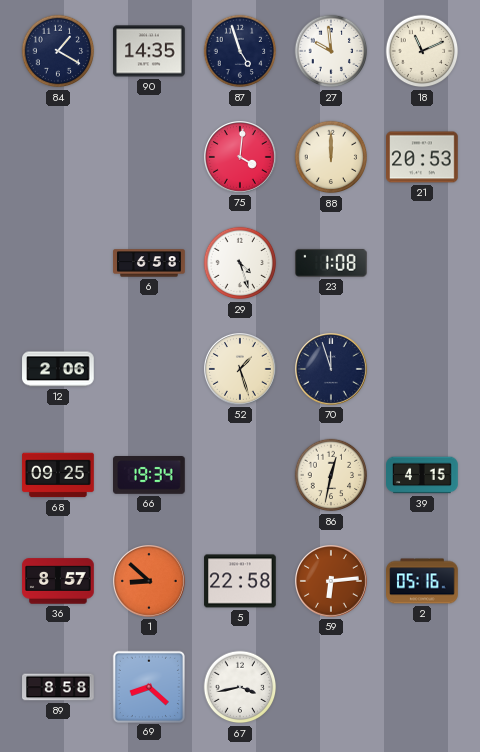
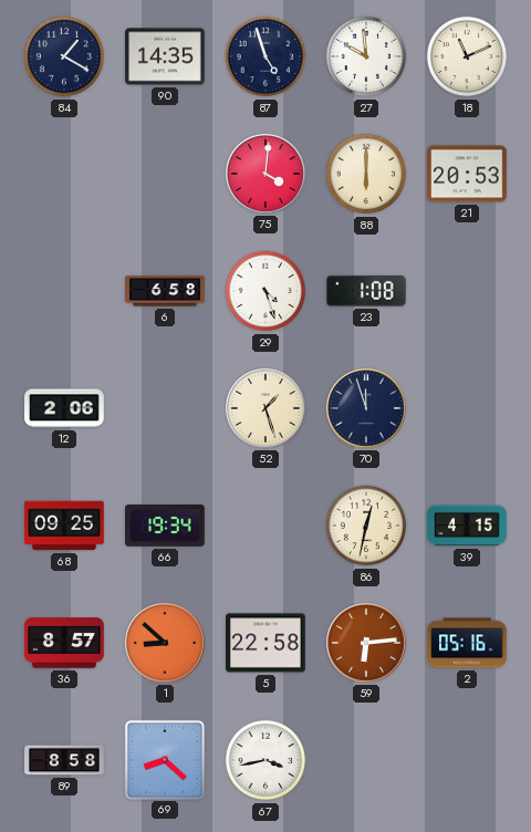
88: 12:00 -> 6:00 (366, 174)
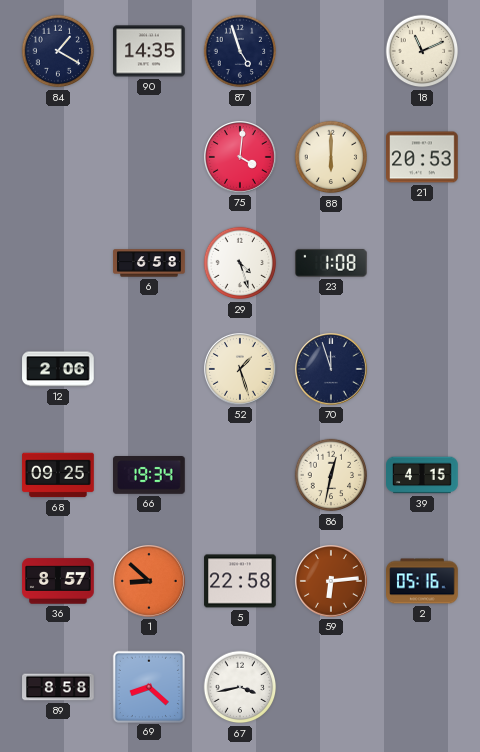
27: 9:59 -> none (366, 56)
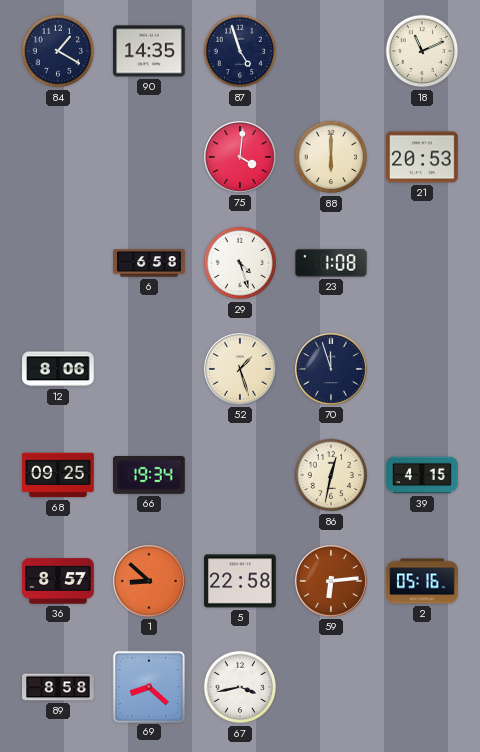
12: 2:06 -> 8:06 (58, 369)
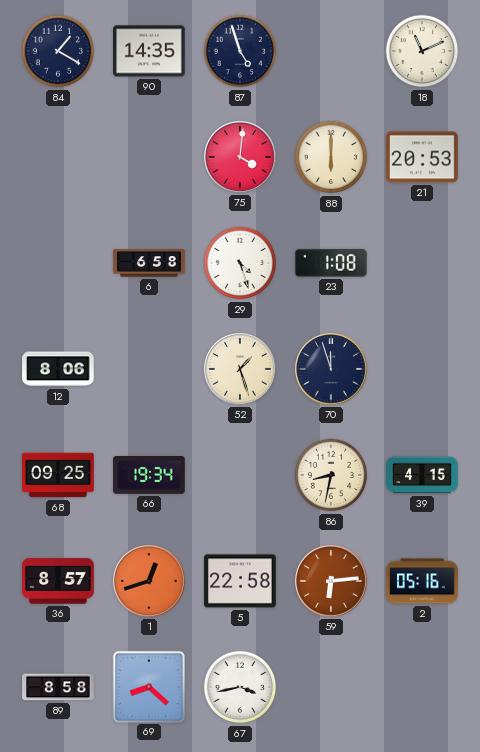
86: 12:32 -> 8:32 (331, 475)
1: 8:52 -> 12:42 (150, 582)
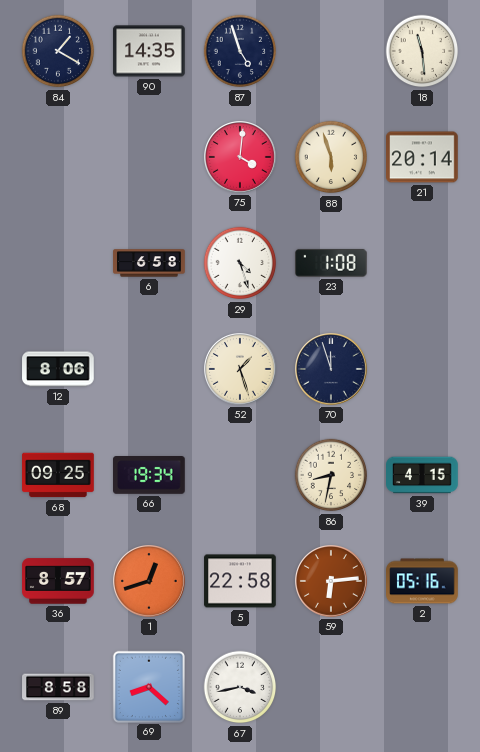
18: 11:11 -> 11:29 (422, 51)
88: 6:00 -> 5:57 (331, 157)
21: 20:53 -> 20:14 (422, 157)
